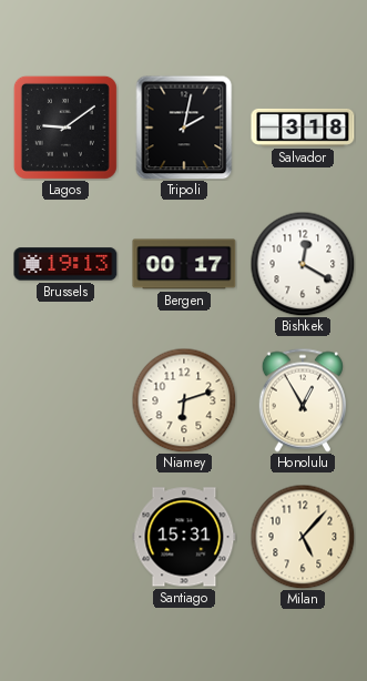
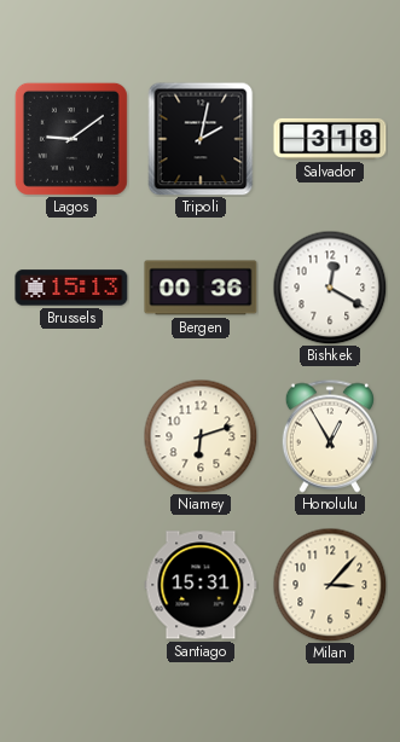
Brussels: 19:13 -> 15:13 (71, 288)
Bergen: 00:17 -> 00:36 (201, 288)
Milan: 5:07 -> 3:07 (330, 585)
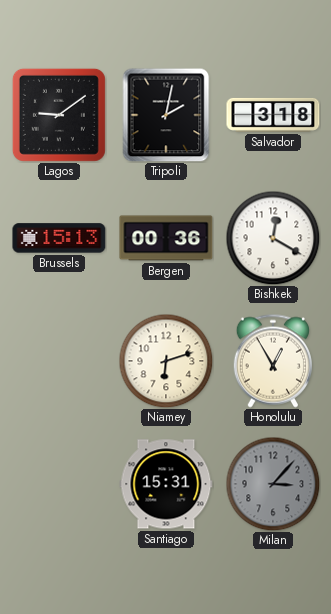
Milan dial: cream -> grey (273, 484)
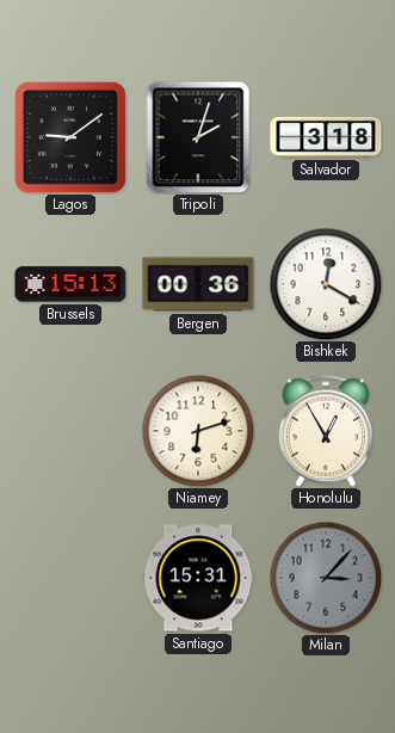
Tripoli: 2:02 -> 2:03 (198, 137)
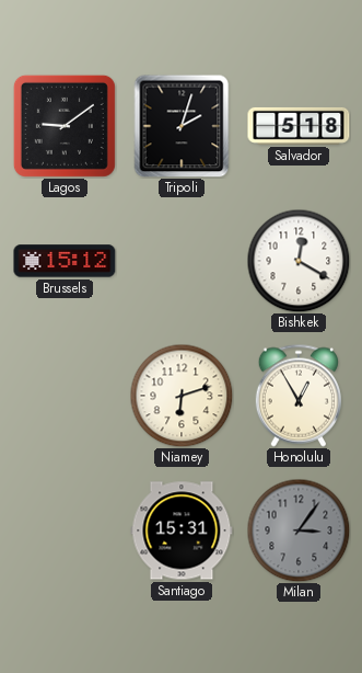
Salvador: 3:18 -> 5:18 (299, 126)
Brussels: 15:13 -> 15:12 (65, 261)
Bergen: 00:36 -> none (198, 284)
Milan: 3:07 -> 3:06 (299, 531)
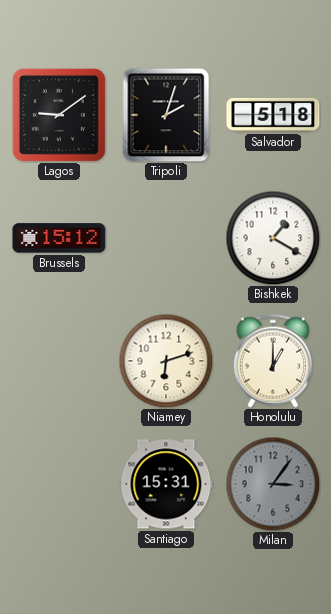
Bishkek: 12:20 -> 1:20 (273, 238)
Honolulu: 12:55 -> 1:00 (273, 361)
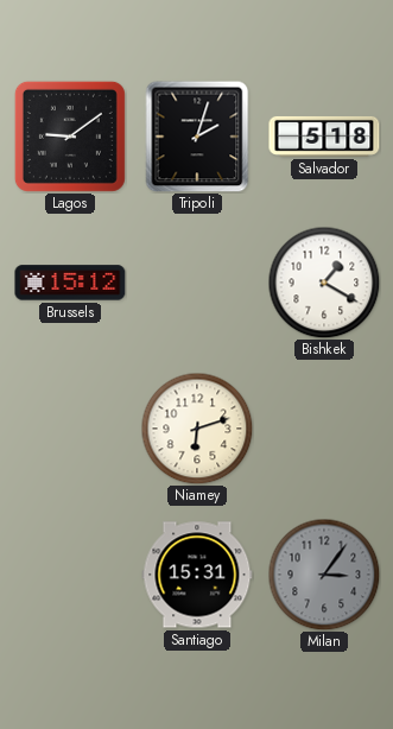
Honolulu: 1:00 -> none (273, 361)
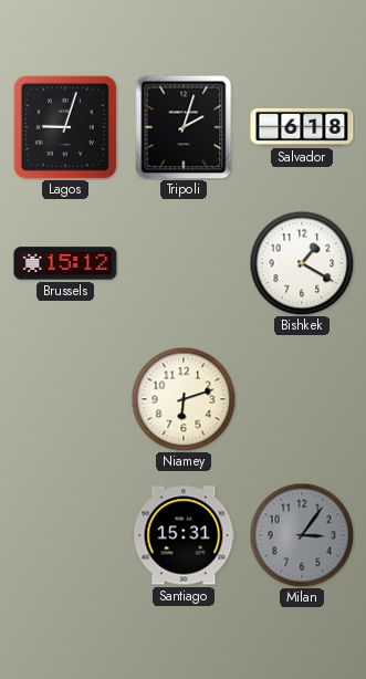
Lagos: 9:09 -> 9:03 (65, 127)
Salvador: 5:18 -> 6:18 (302, 127)
